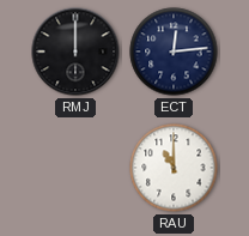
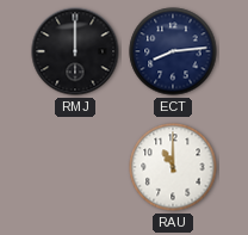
ECT: 12:14 -> 8:14 (173, 51)
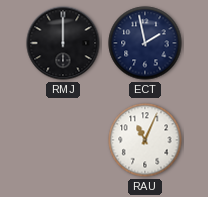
ECT: 8:14 -> 1:58 (145, 43)
RAU: 11:00 -> 11:04 (145, 140)
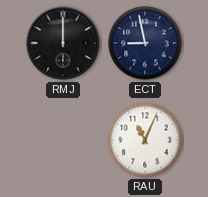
ECT: 1:58 -> 8:58 (145, 43)
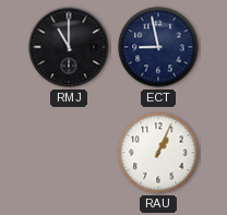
RMJ: 12:00 -> 11:00 (69, 47)
RAU: 11:04 -> 1:04 (158, 153)
